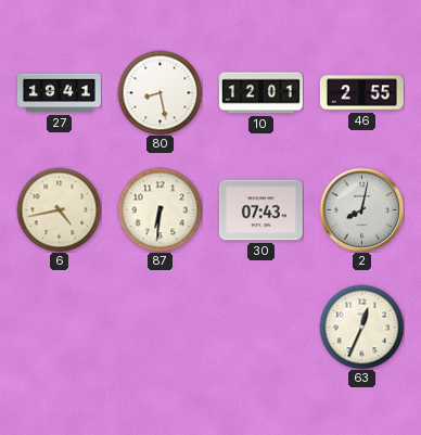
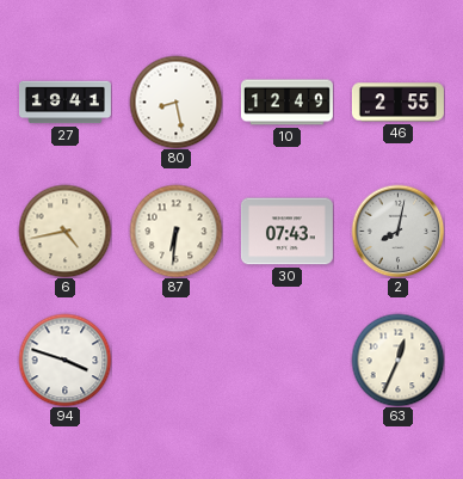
10: 12:01 -> 12:49 (286, 103)
94: none -> 3:48 (64, 360)
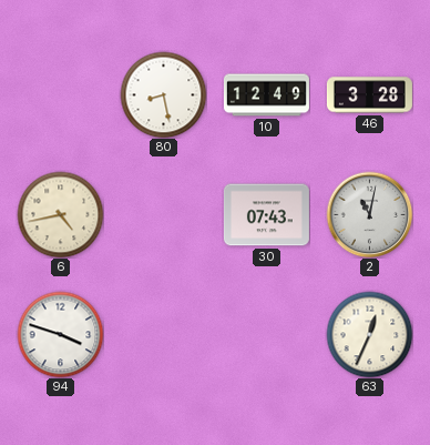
27: 19:41 -> none (64, 103)
46: 2:55 -> 3:28 (369, 95)
87: 6:31 -> none (175, 231)
2: 8:02 -> 11:02 (369, 214)
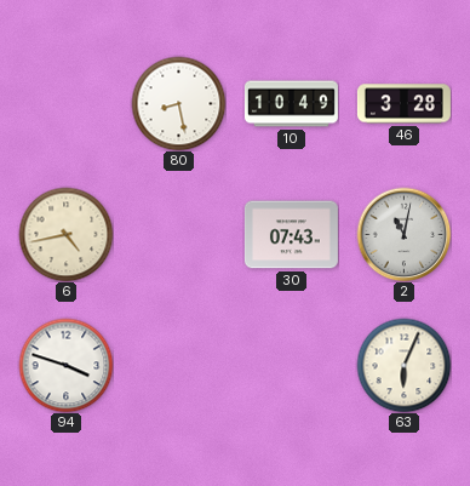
10: 12:49 -> 10:49 (291, 104)
63: 12:34 -> 6:04 (403, 365)
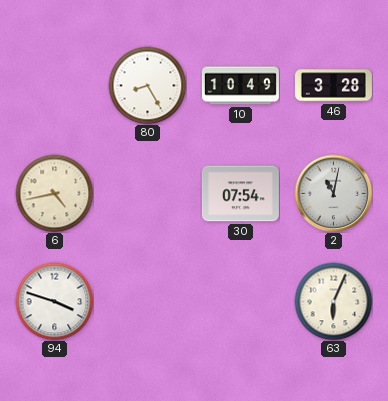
80: 8:28 -> 8:25 (147, 85)
30: 07:43 -> 07:54 (240, 194)
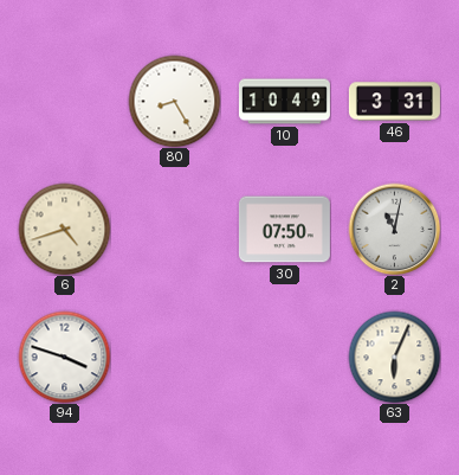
46: 3:28 -> 3:31 (394, 102)
6: 4:43 -> 4:42 (64, 229)
30: 07:54 -> 07:50 (284, 230)
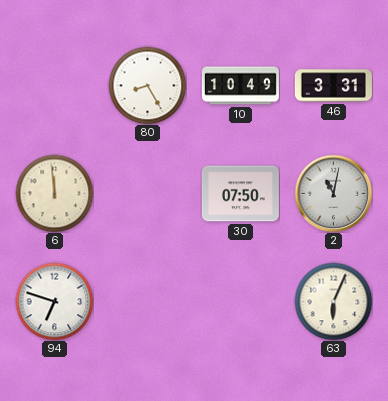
6: 4:42 -> 11:59 (54, 193)
94: 3:48 -> 6:48 (54, 301)
